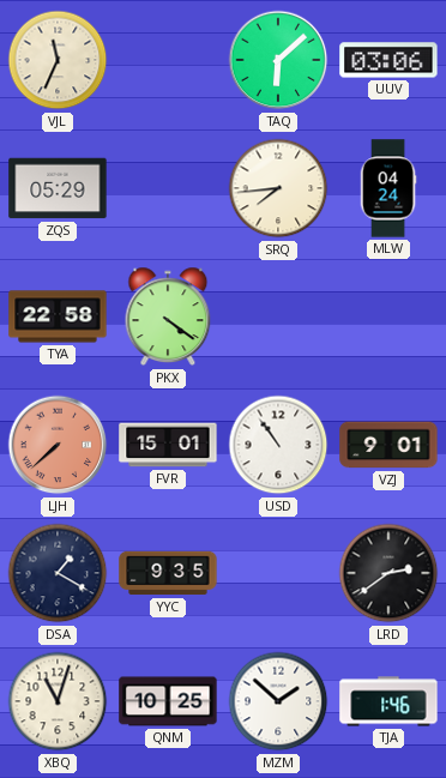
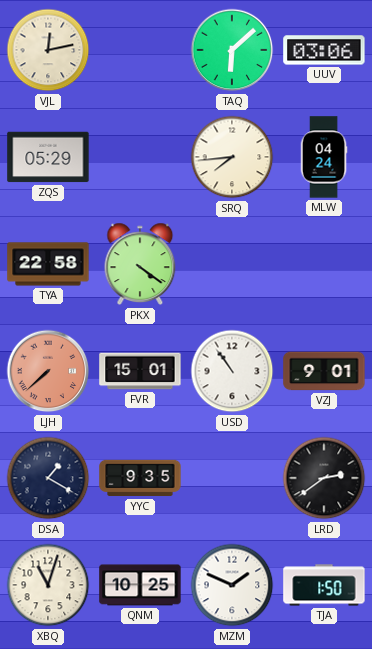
VJL: 11:34 -> 12:13 (48, 50)
MZM: 1:52 -> 1:49 (232, 585)
TJA: 1:46 -> 1:50 (324, 585)
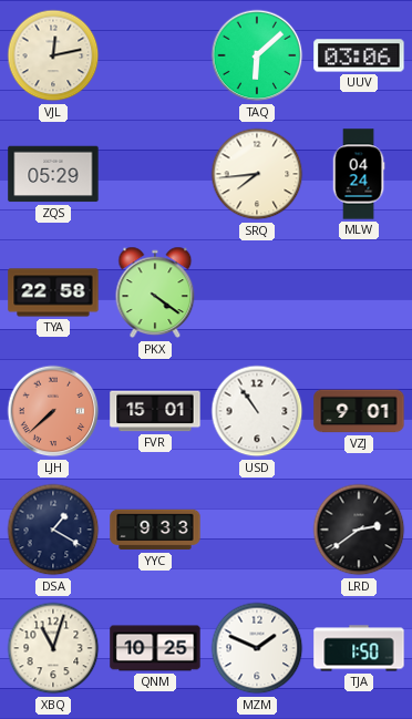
YYC: 9:35 -> 9:33 (155, 530)
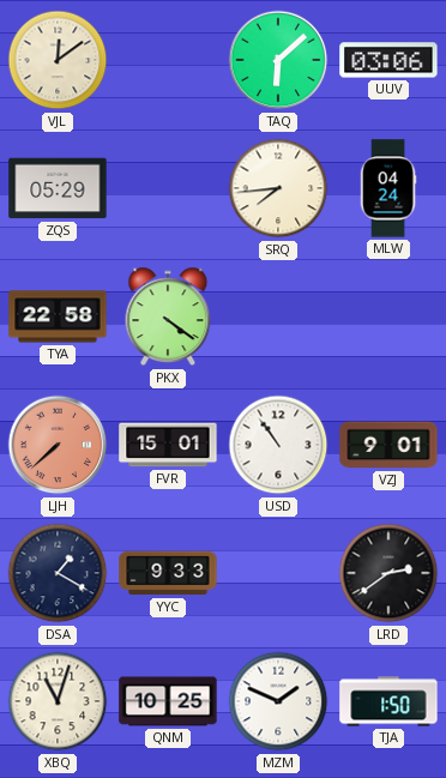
VJL: 12:13 -> 12:09 (58, 60)
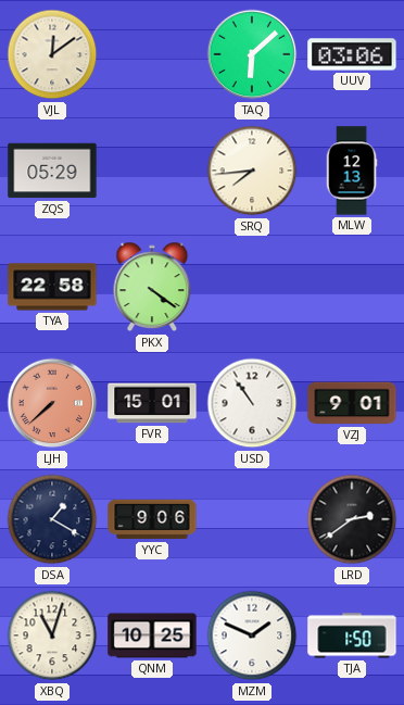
MLW: 04:24 -> 12:13 (352, 171)
YYC: 9:33 -> 9:06 (152, 519)
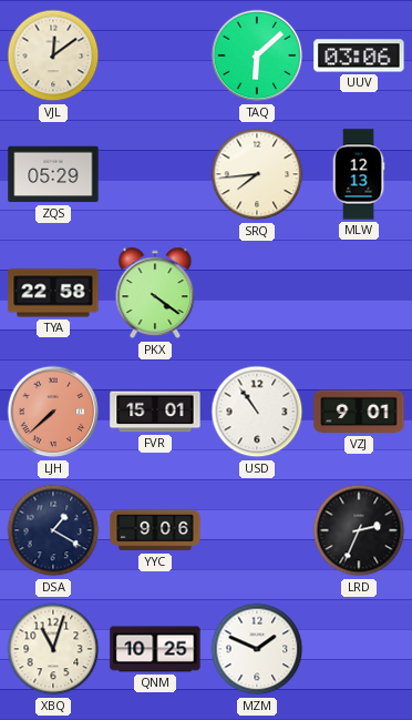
LRD: 2:39 -> 2:34 (359, 530)
TJA: 1:50 -> none (352, 635)
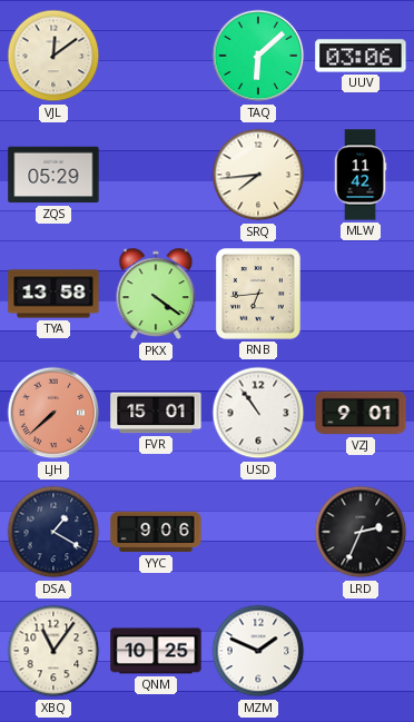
MLW: 12:13 -> 11:42 (361, 175)
TYA: 22:58 -> 13:58 (53, 294)
RNB: none -> 6:44 (259, 295)
XBQ: 11:03 -> 11:06 (53, 651)
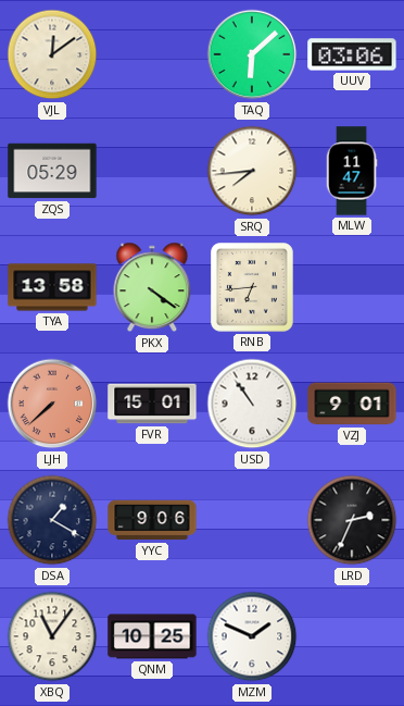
MLW: 11:42 -> 11:47 (352, 171)
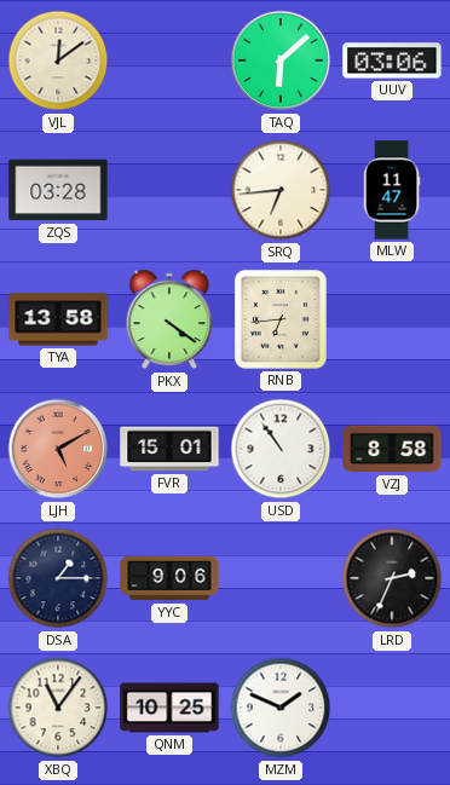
ZQS: 05:29 -> 03:28 (58, 190)
SRQ: 7:44 -> 6:44 (281, 190)
LJH: 7:38 -> 5:10 (58, 449)
VZJ: 9:01 -> 8:58 (392, 449)
DSA: 1:20 -> 1:15 (58, 578)
